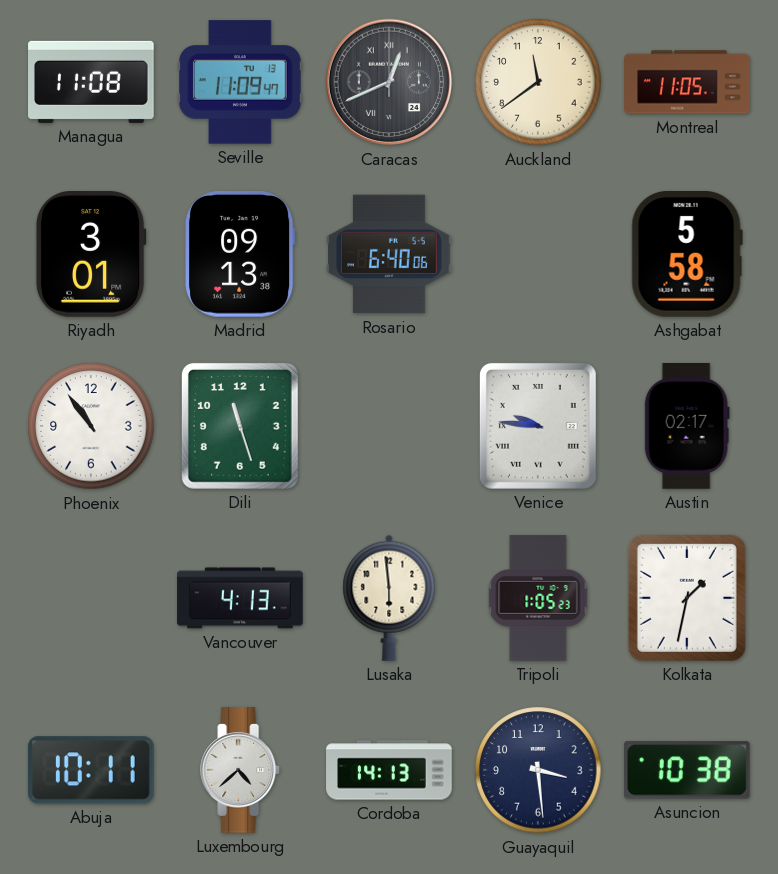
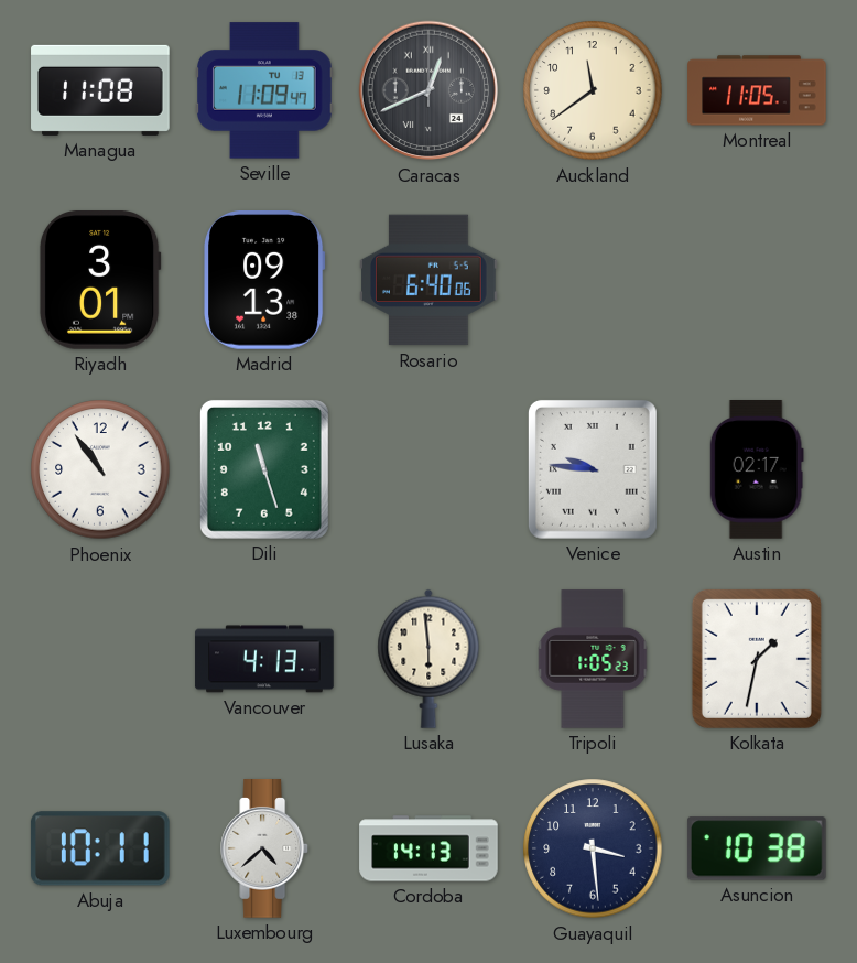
Ashgabat: 5:58 -> none (687, 255)
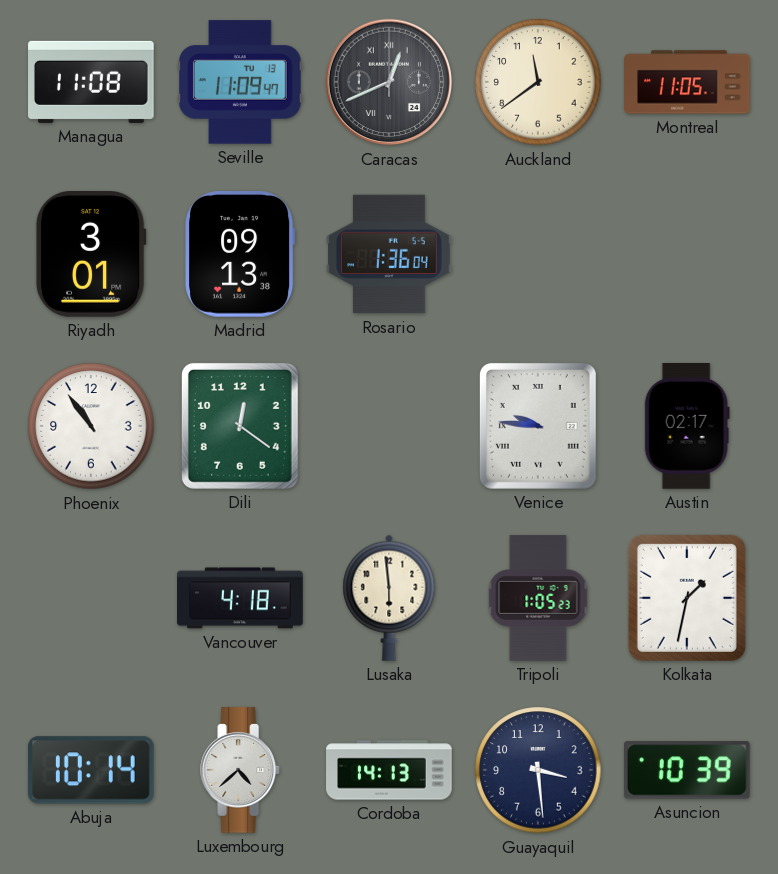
Rosario: 6:40 -> 1:36 (389, 254)
Dili: 11:27 -> 12:21 (240, 426)
Vancouver: 4:13 -> 4:18 (240, 598)
Abuja: 10:11 -> 10:14 (91, 770)
Asuncion: 10:38 -> 10:39 (687, 770)
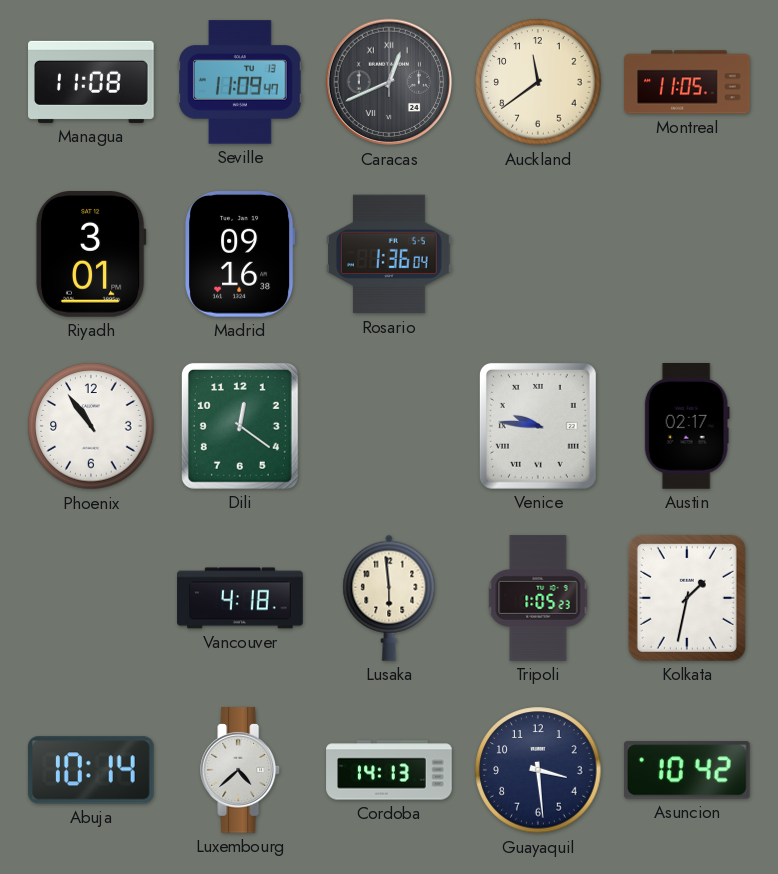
Madrid: 09:13 -> 09:16 (240, 255)
Asuncion: 10:39 -> 10:42 (687, 770)
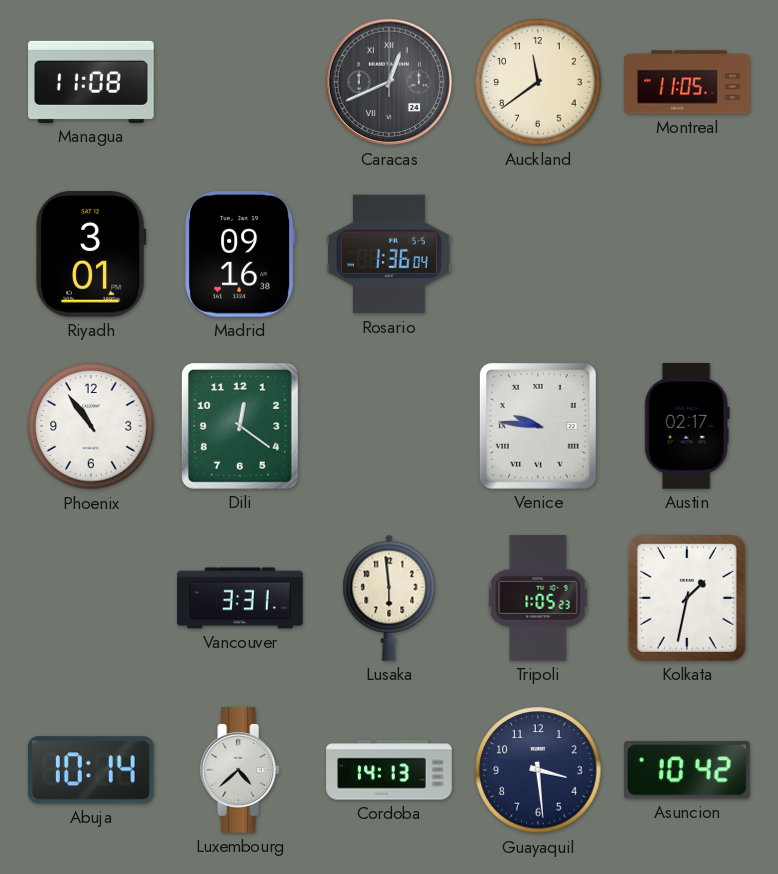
Seville: 11:09 -> none (240, 82)
Vancouver: 4:18 -> 3:31 (240, 598)
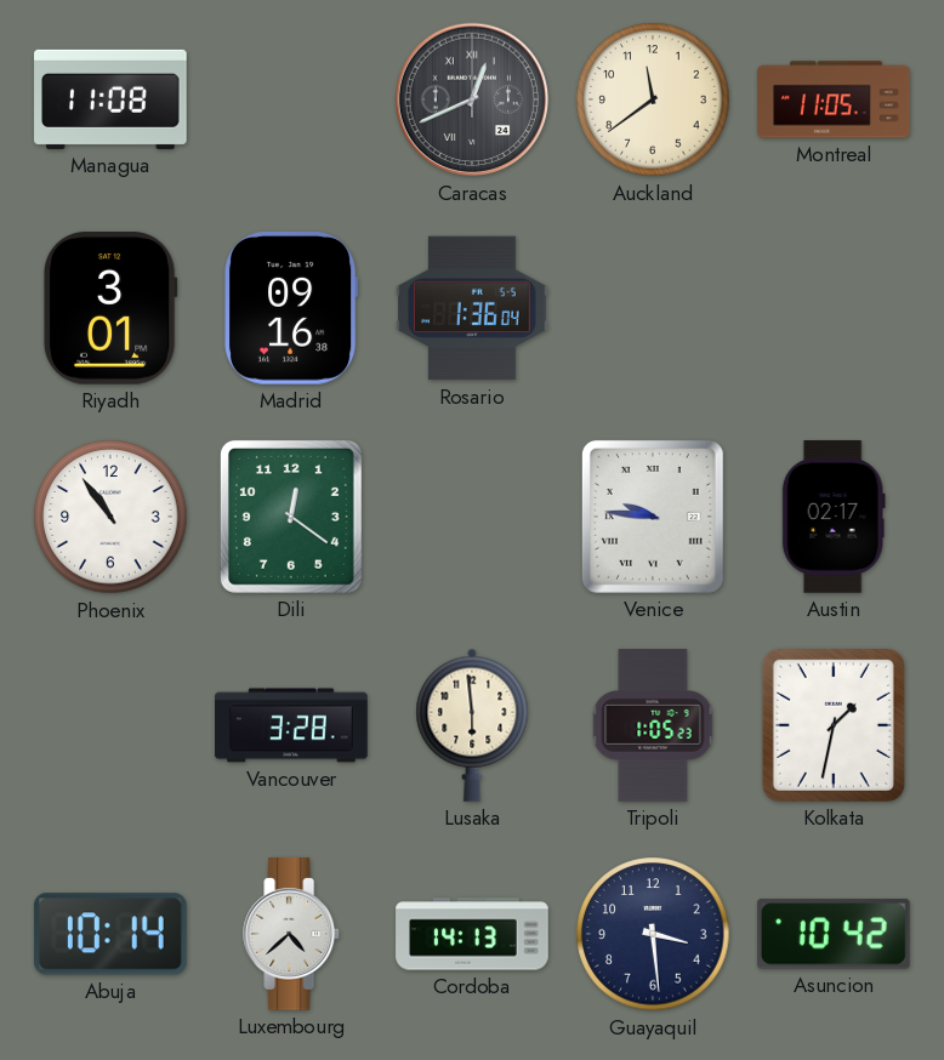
Vancouver: 3:31 -> 3:28 (291, 725)
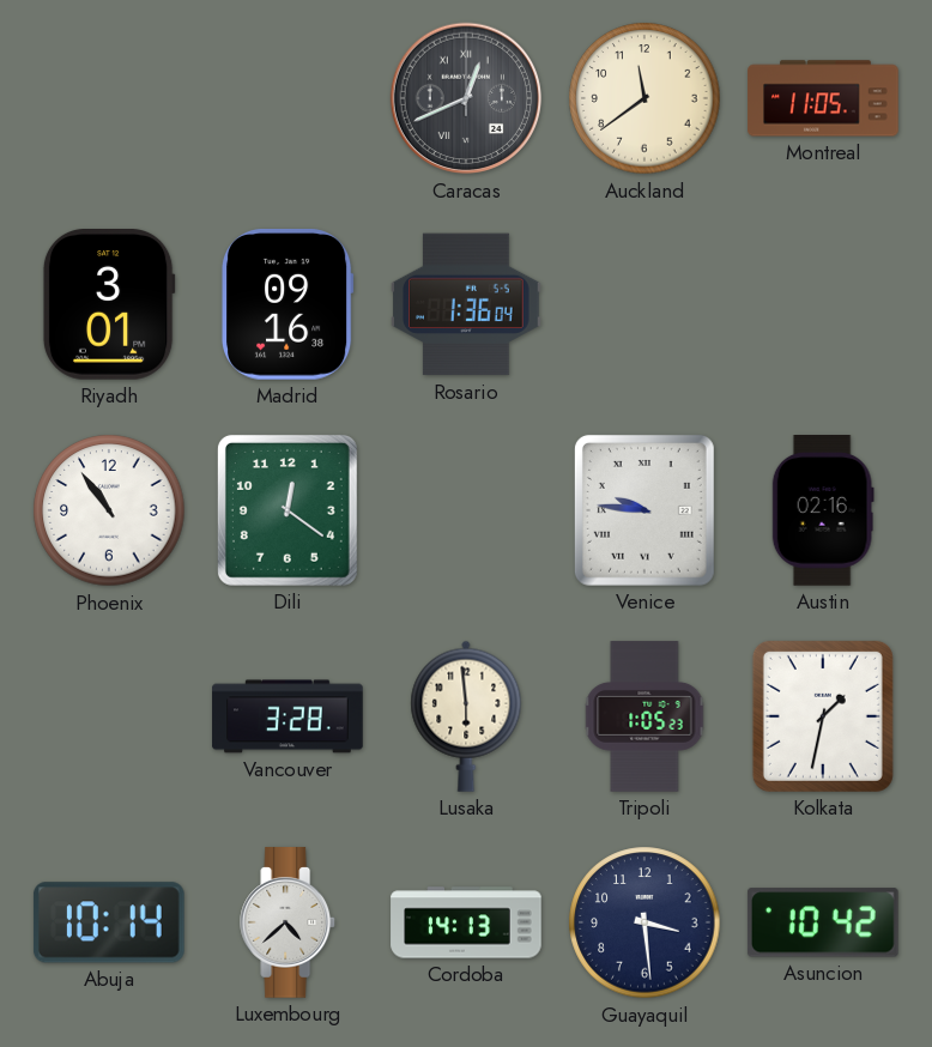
Managua: 11:08 -> none (110, 99)
Austin: 02:17 -> 02:16 (823, 512)
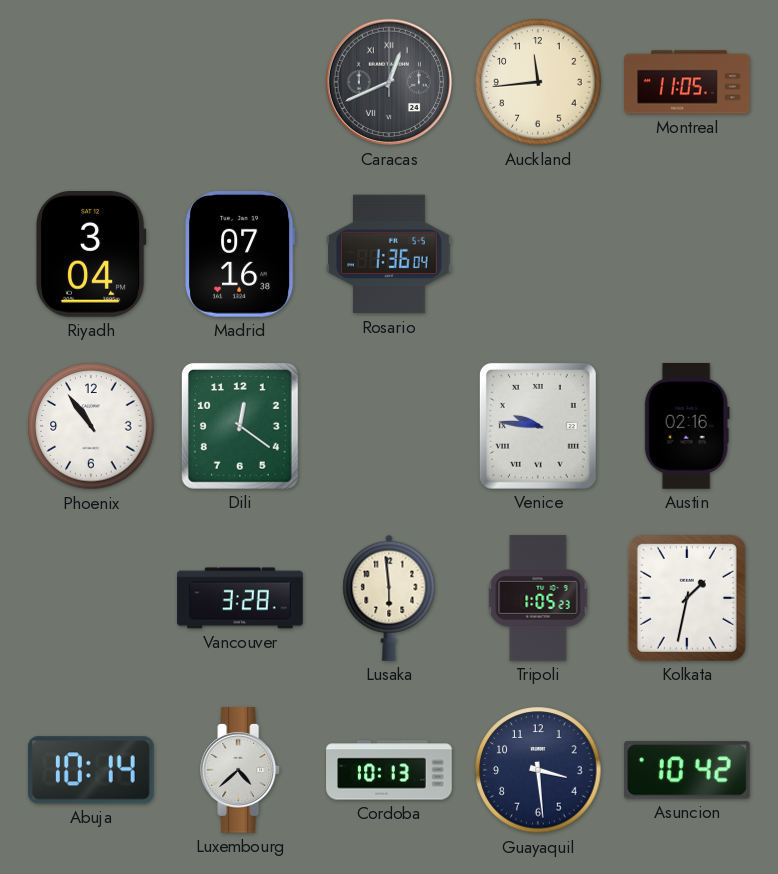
Auckland: 11:39 -> 11:44 (538, 82)
Riyadh: 3:01 -> 3:04 (91, 255)
Madrid: 09:16 -> 07:16 (240, 255)
Cordoba: 14:13 -> 10:13 (389, 770)
